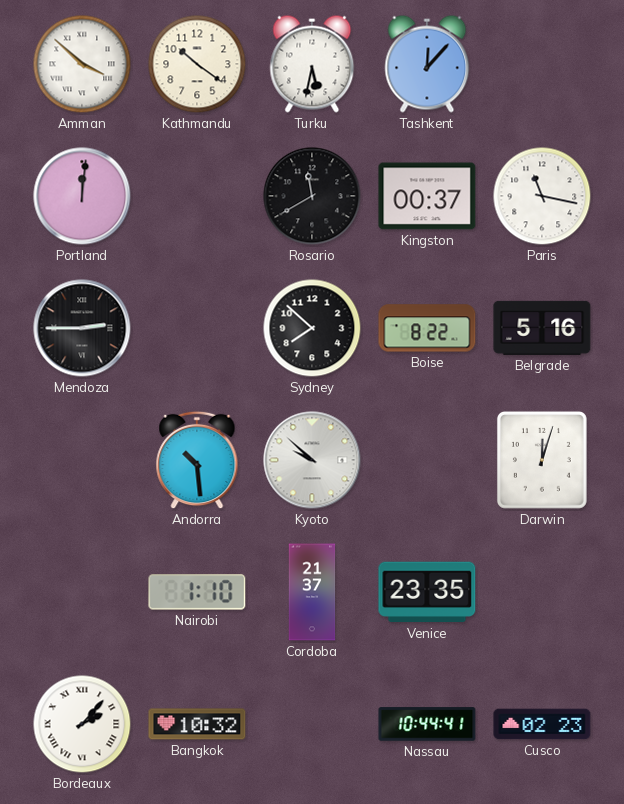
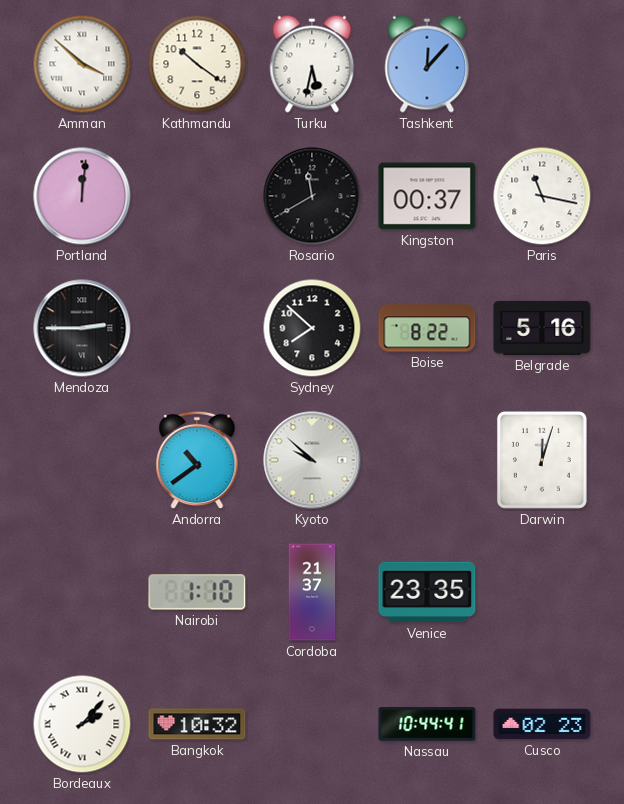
Andorra: 10:29 -> 10:39 (197, 460)
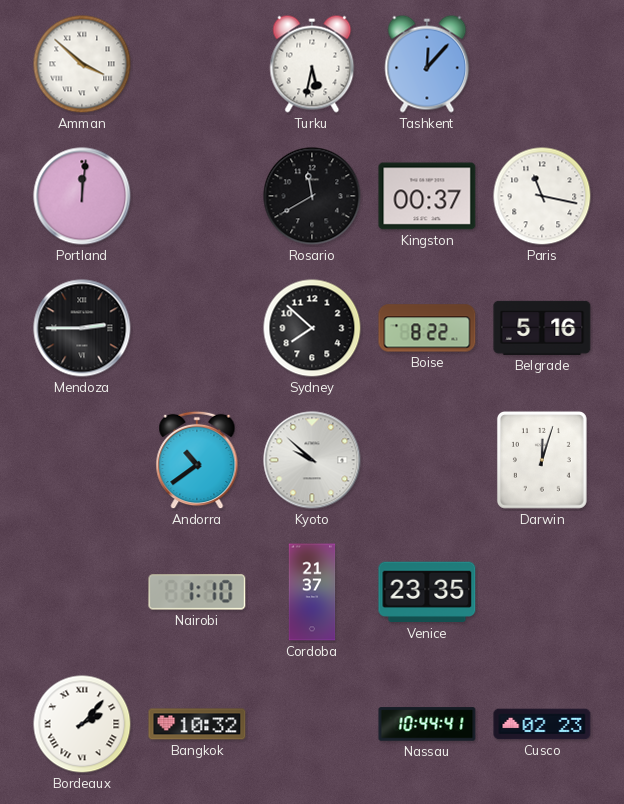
Kathmandu: 10:21 -> none (197, 64)
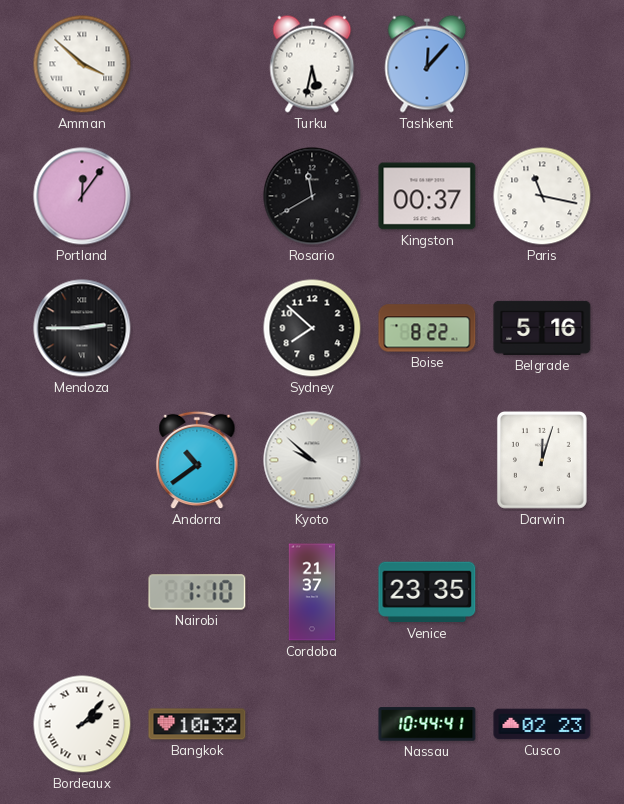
Portland: 12:01 -> 12:06 (82, 196)
